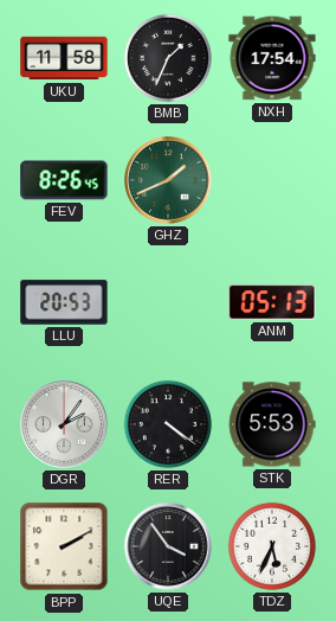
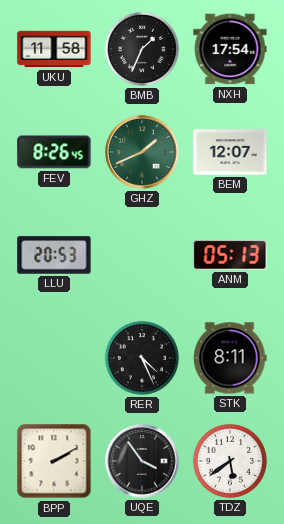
BEM: none -> 12:07 (230, 152)
DGR: 2:06 -> none (64, 424)
RER: 4:21 -> 4:26 (142, 358)
STK: 5:53 -> 8:11 (230, 358)
TDZ: 5:34 -> 5:39 (230, 461)
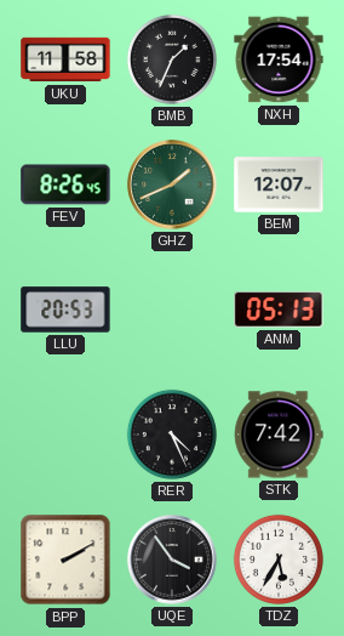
STK: 8:11 -> 7:42 (279, 435)
TDZ: 5:39 -> 5:35 (279, 560)
